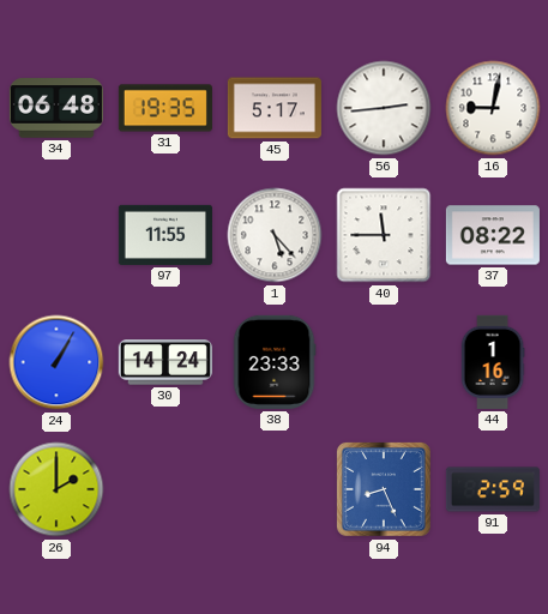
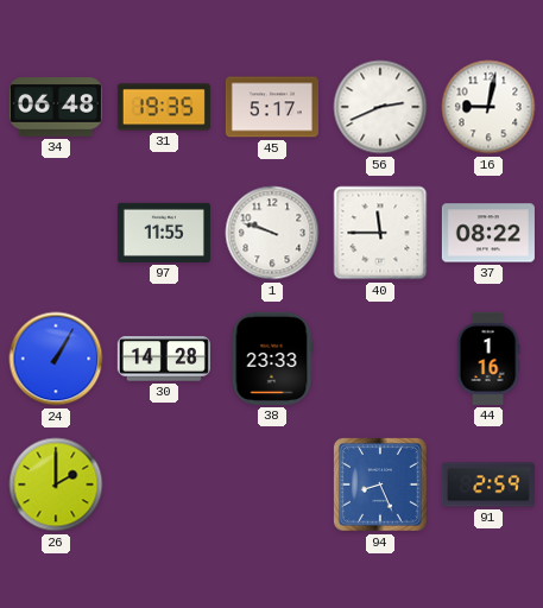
56: 2:44 -> 2:41 (380, 107)
1: 5:23 -> 9:48 (272, 233)
30: 14:24 -> 14:28 (164, 359)
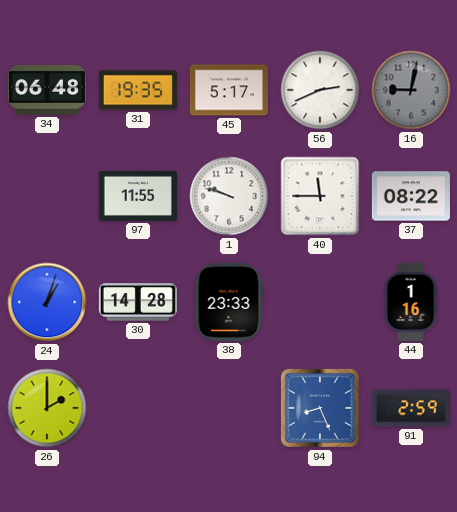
16 dial: white -> grey (411, 90)
24: 1:05 -> 1:03 (47, 302)
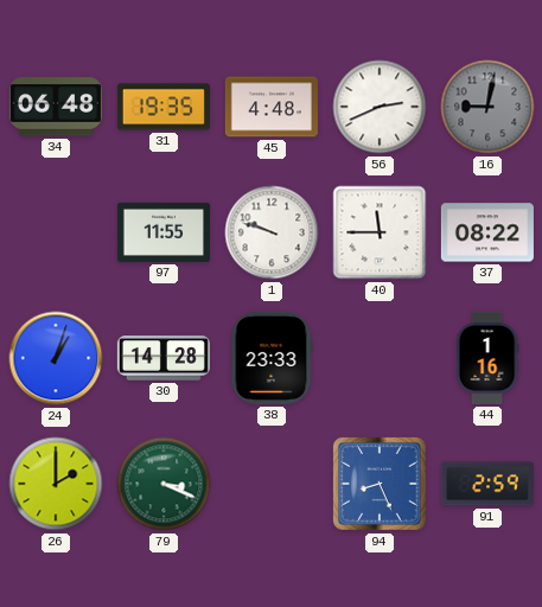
45: 5:17 -> 4:48 (272, 107)
79: none -> 3:19 (164, 484)
